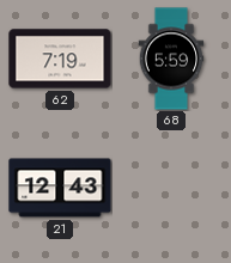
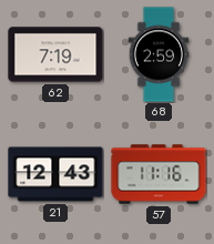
68: 5:59 -> 2:59 (159, 54)
57: none -> 11:16 (159, 174)
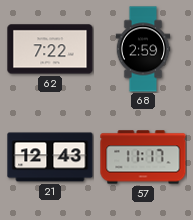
62: 7:19 -> 7:22 (50, 49)
57: 11:16 -> 11:17 (143, 157)
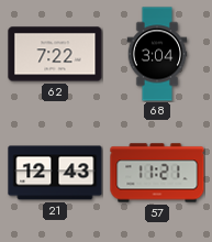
68: 2:59 -> 3:04 (157, 54)
57: 11:17 -> 11:21 (157, 173)
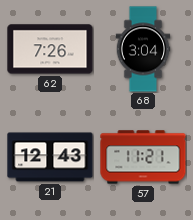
62: 7:22 -> 7:26 (50, 49)
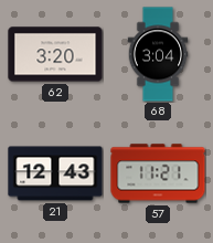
62: 7:26 -> 3:20 (55, 54)
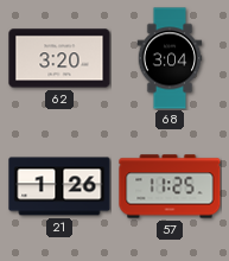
21: 12:43 -> 1:26 (59, 186)
57: 11:21 -> 11:25 (170, 186)
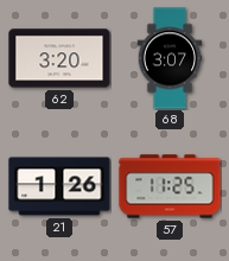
68: 3:04 -> 3:07 (170, 58)
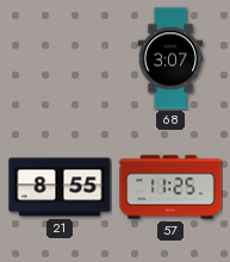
62: 3:20 -> none (59, 58)
21: 1:26 -> 8:55 (60, 187)
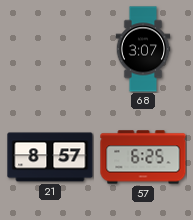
21: 8:55 -> 8:57 (50, 157)
57: 11:25 -> 6:25 (143, 157)
